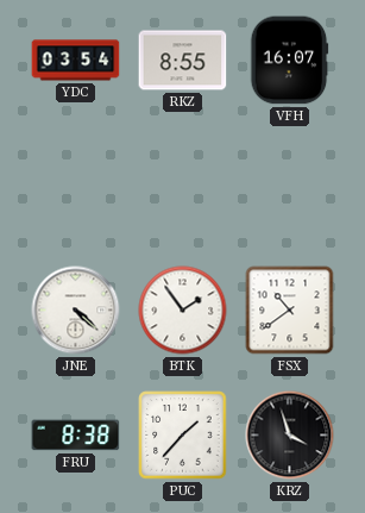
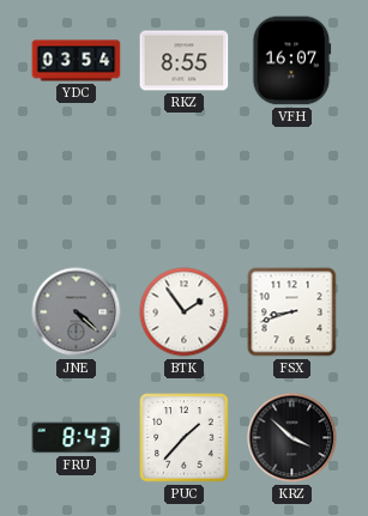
JNE dial: white -> grey (77, 312)
FSX: 10:39 -> 8:42 (292, 312)
FRU: 8:38 -> 8:43 (77, 438)
KRZ: 3:57 -> 3:52 (292, 438)
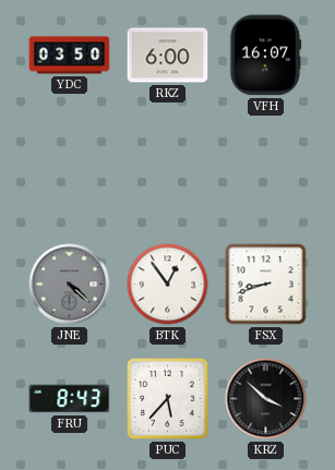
YDC: 03:54 -> 03:50 (70, 56)
RKZ: 8:55 -> 6:00 (168, 56)
BTK: 1:54 -> 12:54 (168, 285)
PUC: 1:37 -> 5:37 (168, 399)
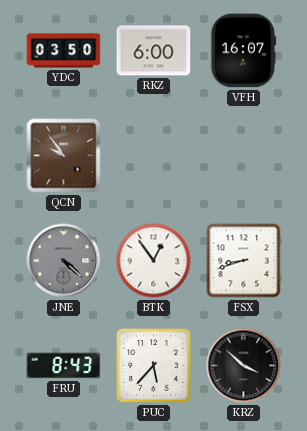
QCN: none -> 9:54 (64, 156)
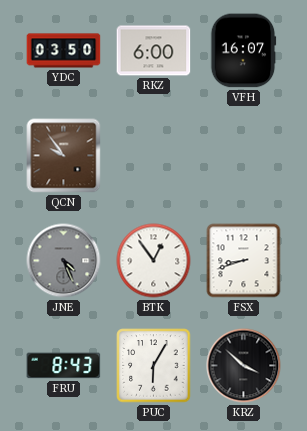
JNE: 4:22 -> 4:26 (64, 261)
PUC: 5:37 -> 6:05 (154, 366)
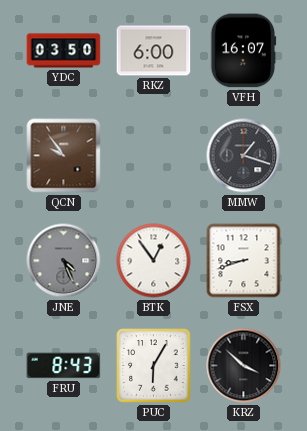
MMW: none -> 1:18 (244, 156)
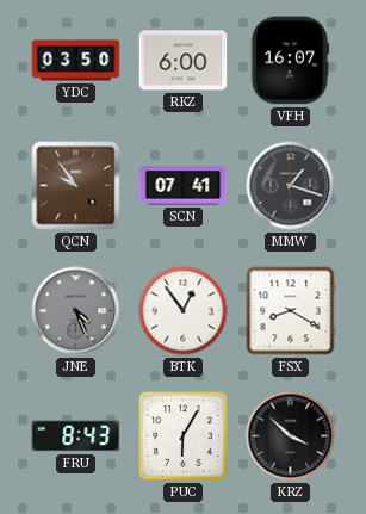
SCN: none -> 07:41 (184, 186)
FSX: 8:42 -> 8:20 (291, 311)
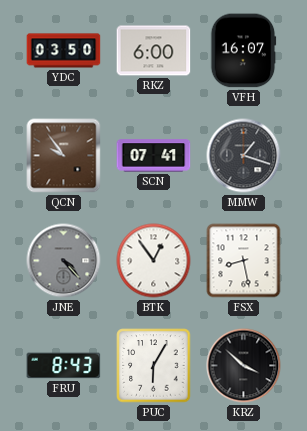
JNE: 4:26 -> 4:23 (64, 261)
FSX: 8:20 -> 8:28 (244, 261)
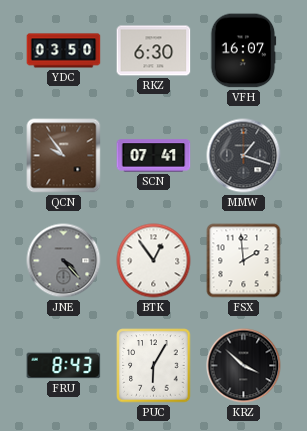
RKZ: 6:00 -> 6:30 (154, 51)
FSX: 8:28 -> 1:59 (244, 261)
